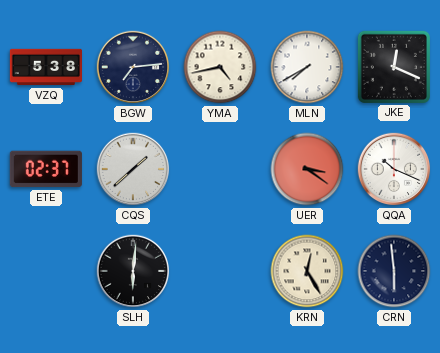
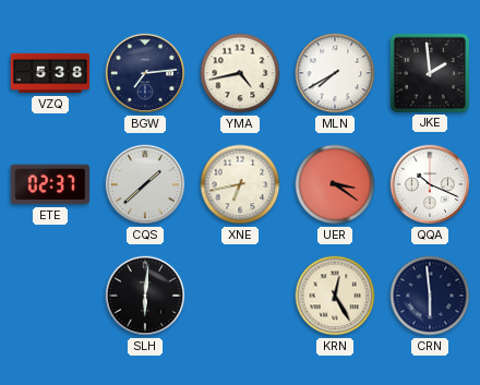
JKE: 12:19 -> 1:59 (430, 73)
XNE: none -> 6:43 (240, 184)
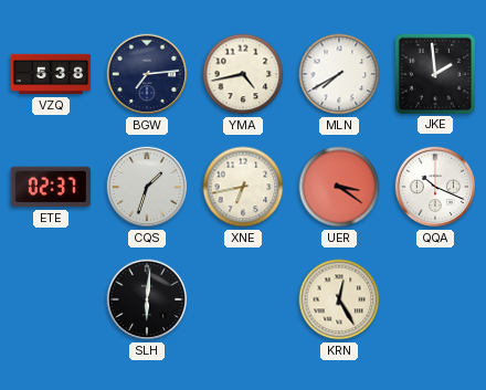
CQS: 1:38 -> 1:33 (147, 187)
CRN: 5:59 -> none (430, 296)
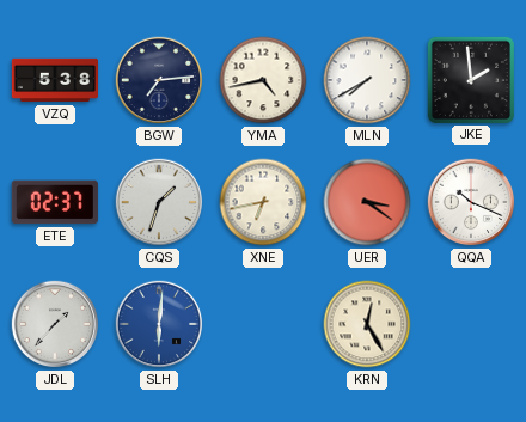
JDL: none -> 1:37 (55, 324)
SLH dial: black -> blue (159, 324)
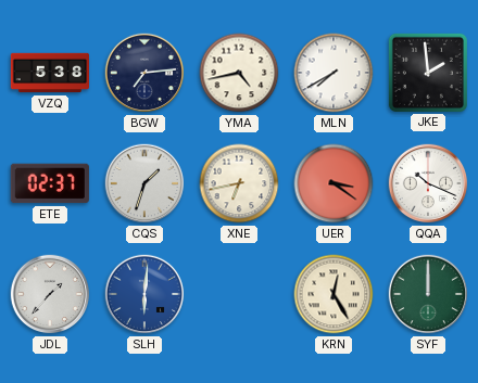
SYF: none -> 12:00 (428, 294)
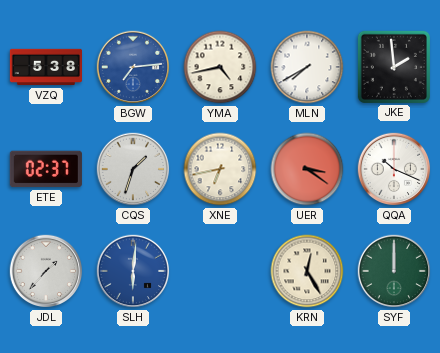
BGW dial: navy -> blue (133, 67)
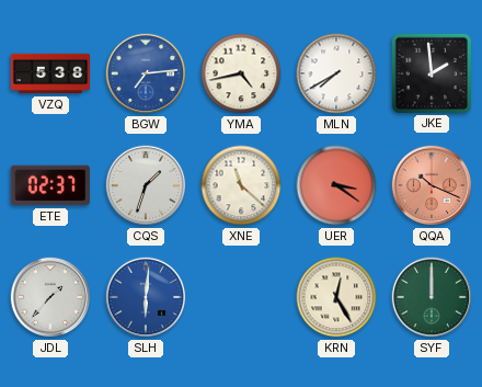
XNE: 6:43 -> 11:22 (241, 185)
QQA dial: white -> salmon (432, 185)
